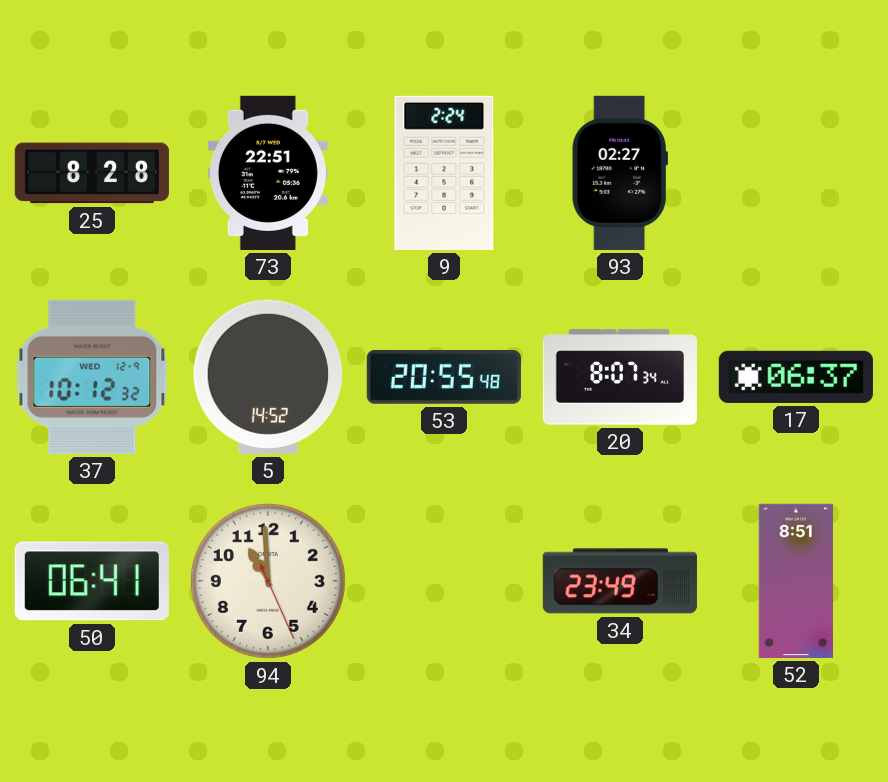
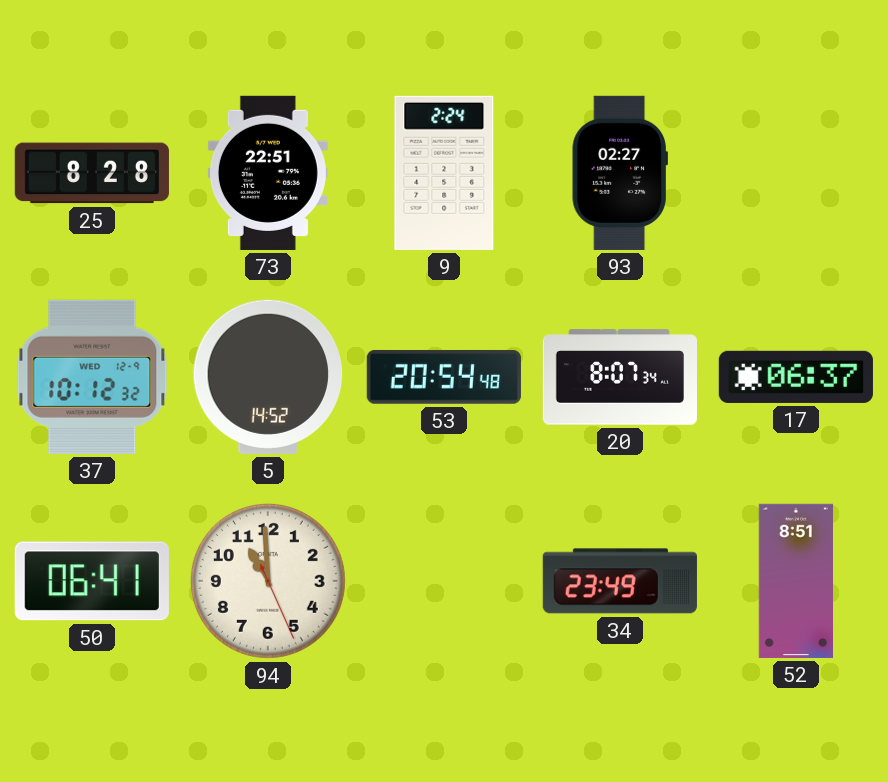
53: 20:55 -> 20:54 (444, 377)
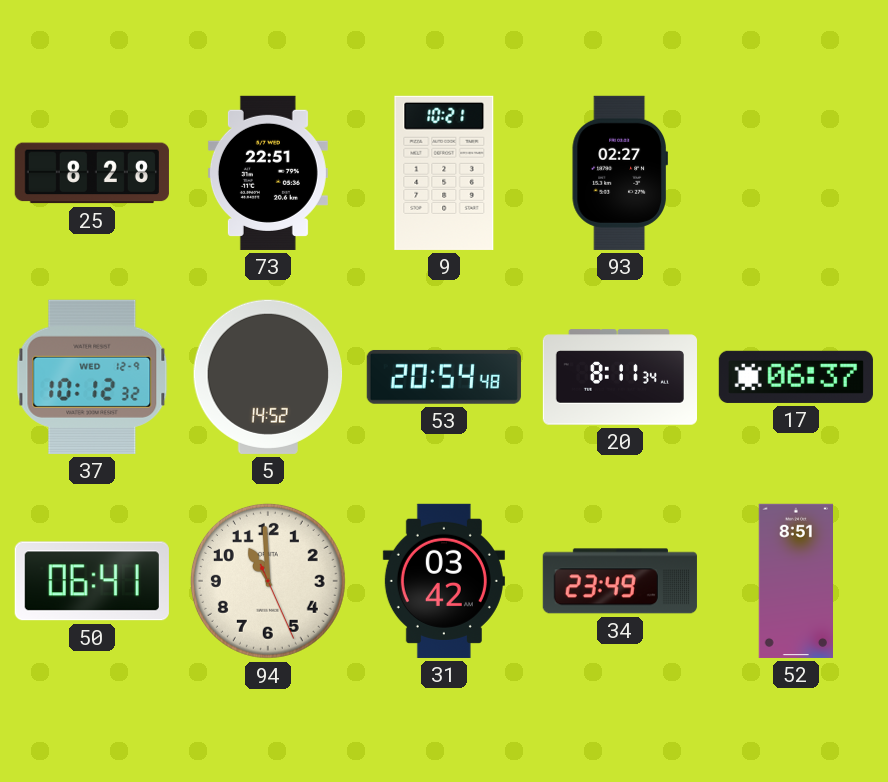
9: 2:24 -> 10:21 (444, 173)
20: 8:07 -> 8:11 (619, 377)
31: none -> 03:42 (444, 581)
